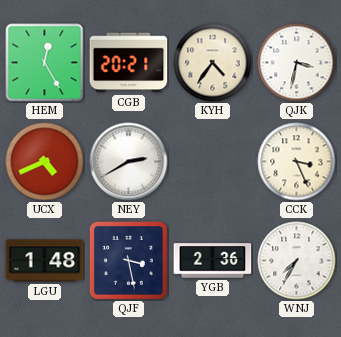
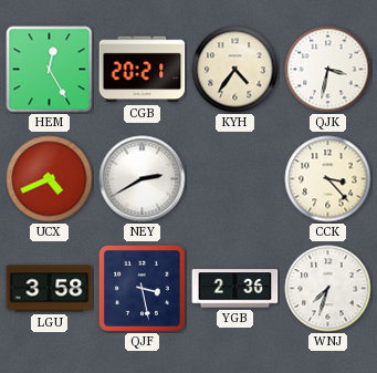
CCK: 3:26 -> 3:23 (328, 179)
LGU: 1:48 -> 3:58 (50, 289)
WNJ: 7:35 -> 7:33 (328, 289)
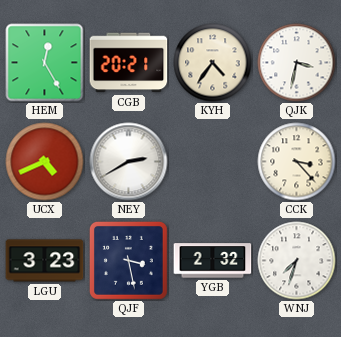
LGU: 3:58 -> 3:23 (45, 261)
YGB: 2:36 -> 2:32 (213, 261)
